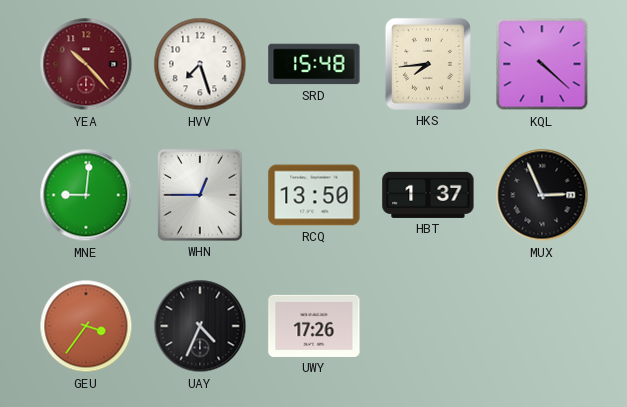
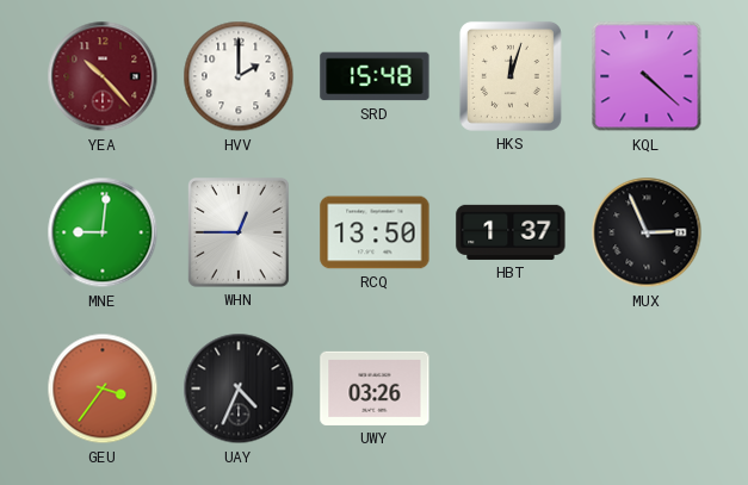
HVV: 7:27 -> 2:00 (239, 76)
HKS: 7:44 -> 12:03 (511, 76)
UWY: 17:26 -> 03:26 (375, 388)
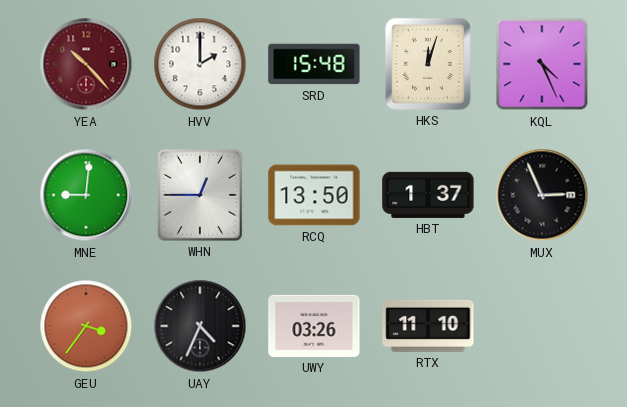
KQL: 4:22 -> 4:26 (542, 64)
RTX: none -> 11:10 (428, 326)
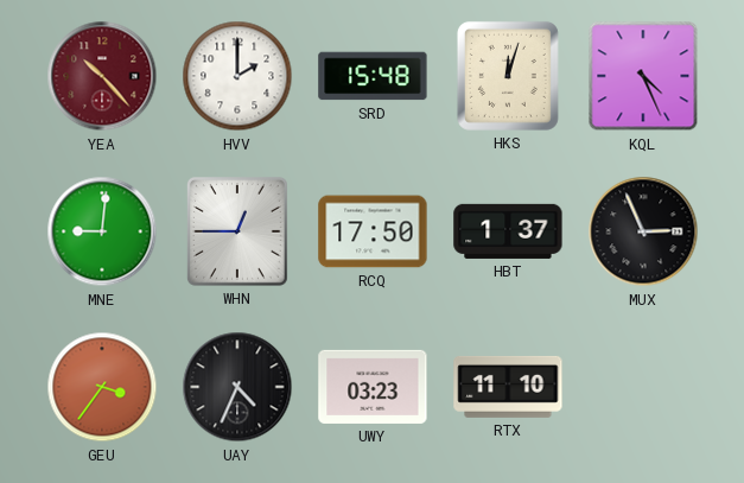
RCQ: 13:50 -> 17:50 (373, 231)
UWY: 03:26 -> 03:23 (373, 387)
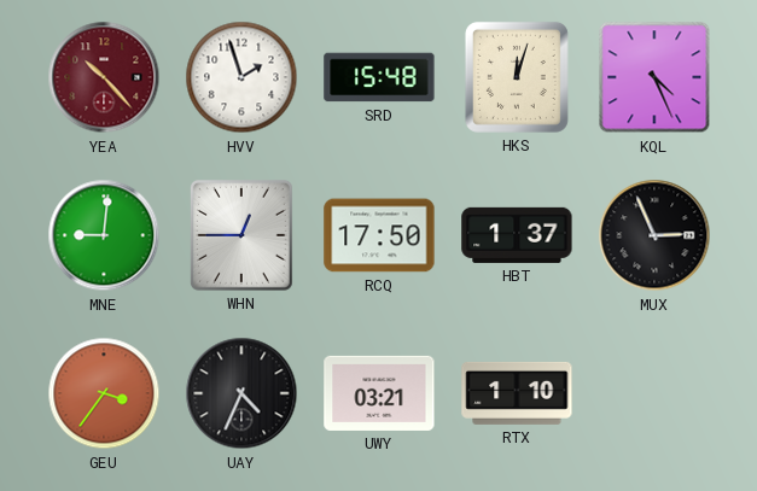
HVV: 2:00 -> 1:57 (241, 77)
UWY: 03:23 -> 03:21 (379, 393)
RTX: 11:10 -> 1:10 (517, 393)
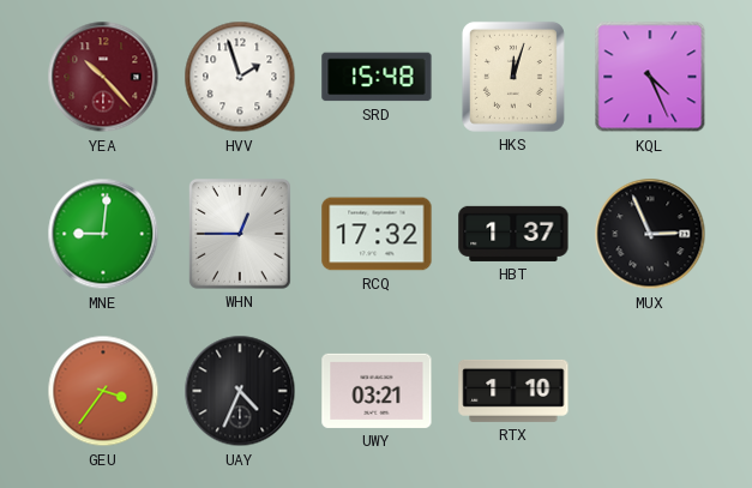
RCQ: 17:50 -> 17:32 (377, 234)
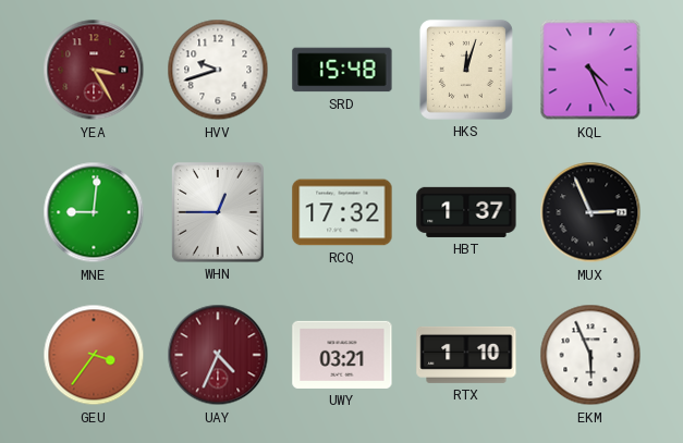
YEA: 10:23 -> 3:25 (94, 70)
HVV: 1:57 -> 9:42 (218, 70)
UAY dial: black -> burgundy (218, 355)
EKM: none -> 5:56 (590, 355)
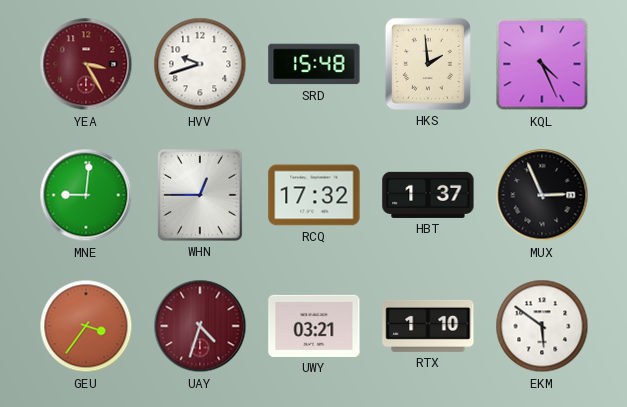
HKS: 12:03 -> 1:59 (428, 64)
UAY: 4:34 -> 4:33 (200, 326)
EKM: 5:56 -> 5:51 (542, 326)
